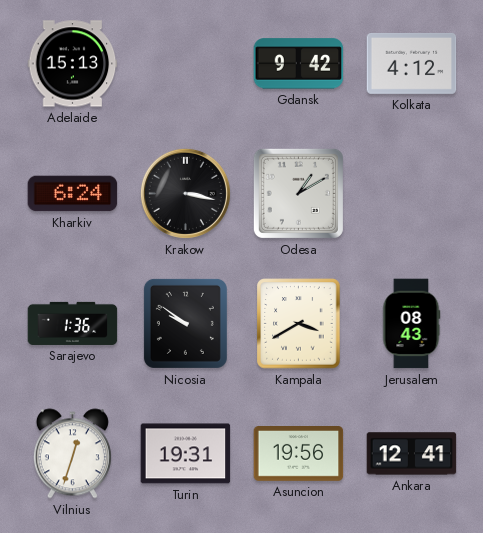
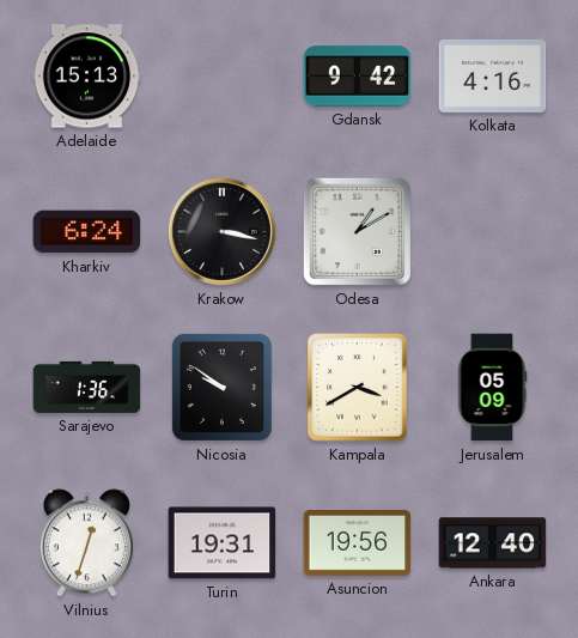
Kolkata: 4:12 -> 4:16 (493, 75)
Jerusalem: 08:43 -> 05:09 (492, 388)
Ankara: 12:41 -> 12:40 (493, 543)
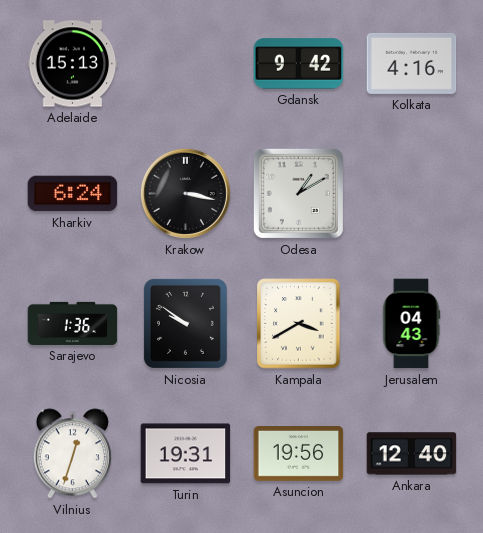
Jerusalem: 05:09 -> 04:43 (411, 324)
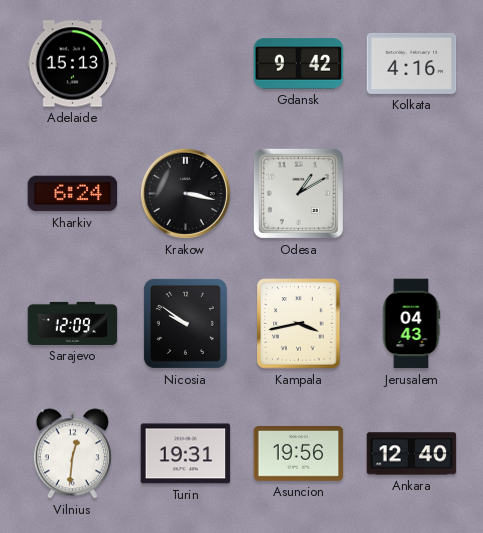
Sarajevo: 1:36 -> 12:09 (73, 323)
Kampala: 3:40 -> 3:43 (299, 324)
Vilnius: 12:33 -> 12:31 (72, 454)
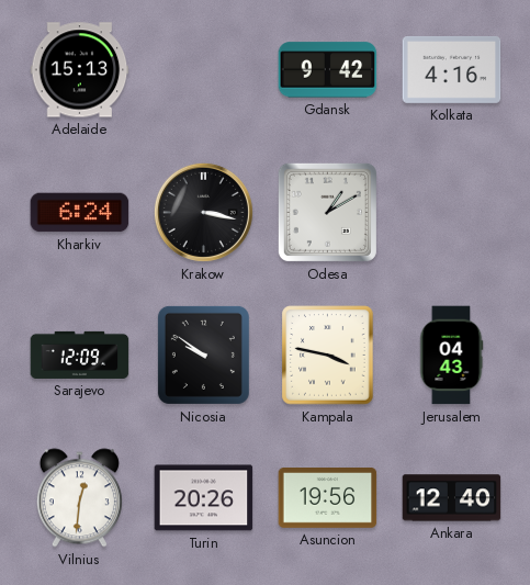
Kampala: 3:43 -> 3:47 (328, 356)
Turin: 19:31 -> 20:26 (204, 498)
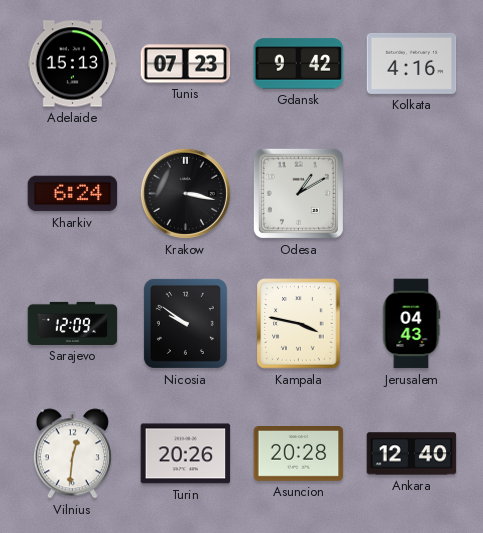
Tunis: none -> 07:23 (186, 64)
Asuncion: 19:56 -> 20:28 (299, 454)
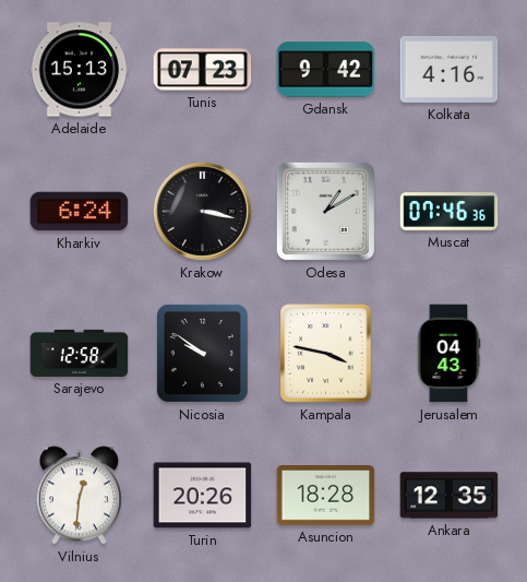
Muscat: none -> 07:46 (450, 212)
Sarajevo: 12:09 -> 12:58 (80, 353)
Asuncion: 20:28 -> 18:28 (326, 496)
Ankara: 12:40 -> 12:35 (450, 496)
